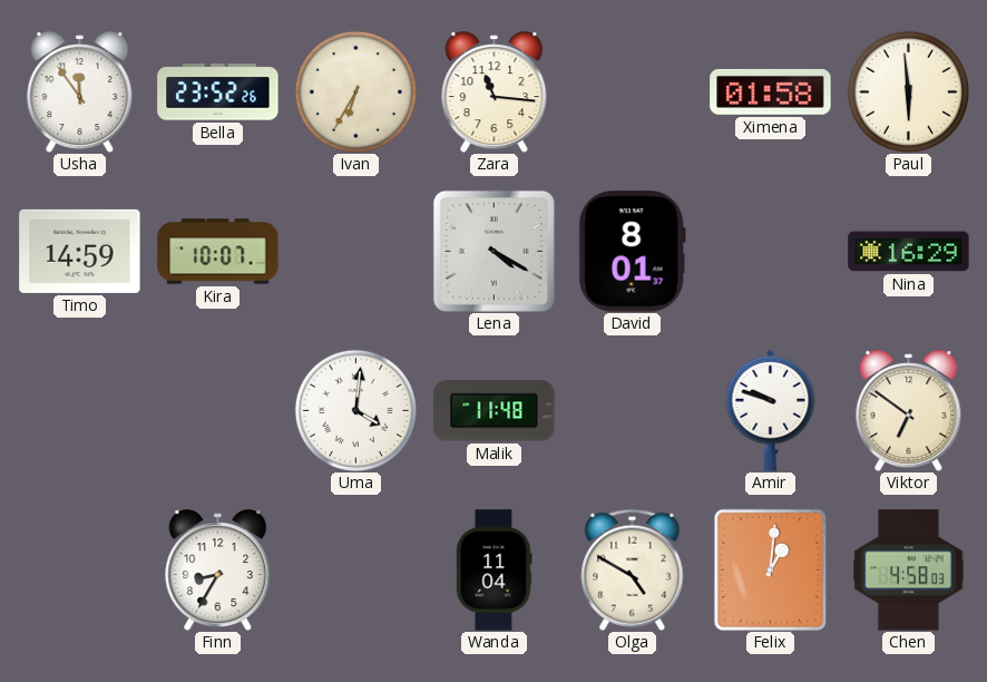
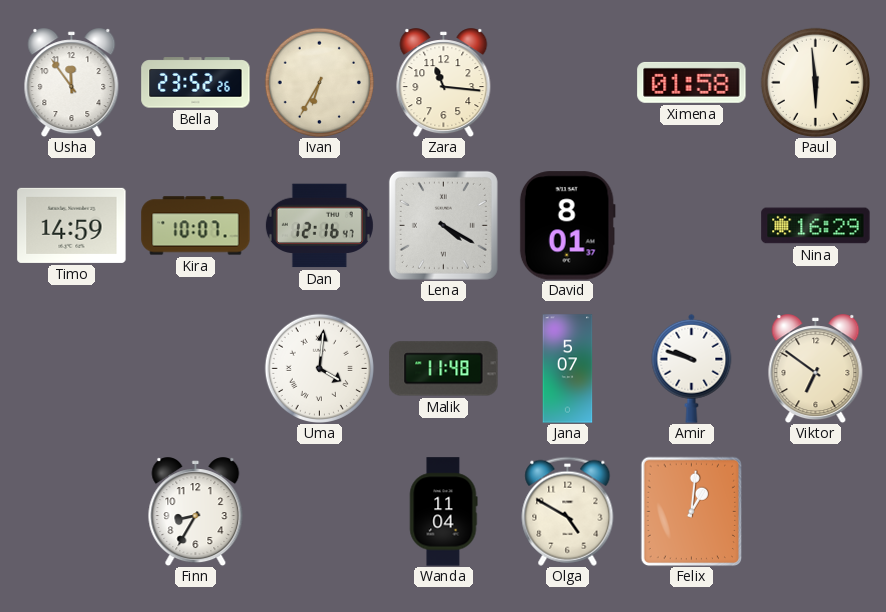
Dan: none -> 12:16 (319, 226)
Jana: none -> 5:07 (568, 369)
Chen: 4:58 -> none (909, 571)
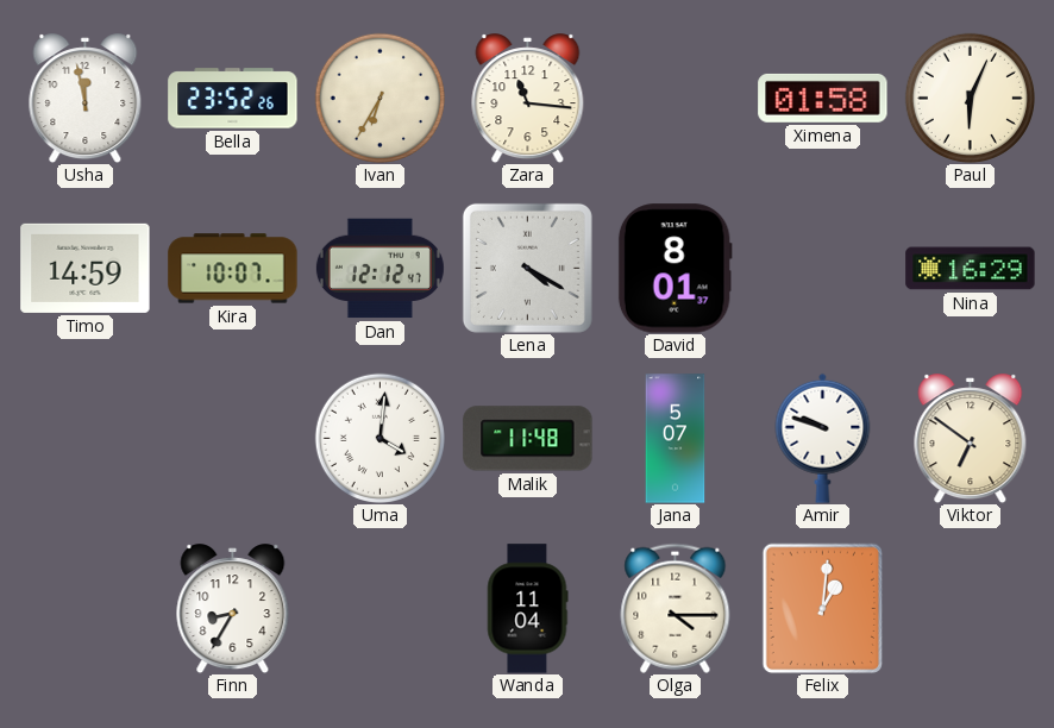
Usha: 11:54 -> 11:58 (86, 99)
Paul: 5:59 -> 6:04 (970, 98)
Dan: 12:16 -> 12:12 (379, 269)
Olga: 4:50 -> 4:15 (676, 608)
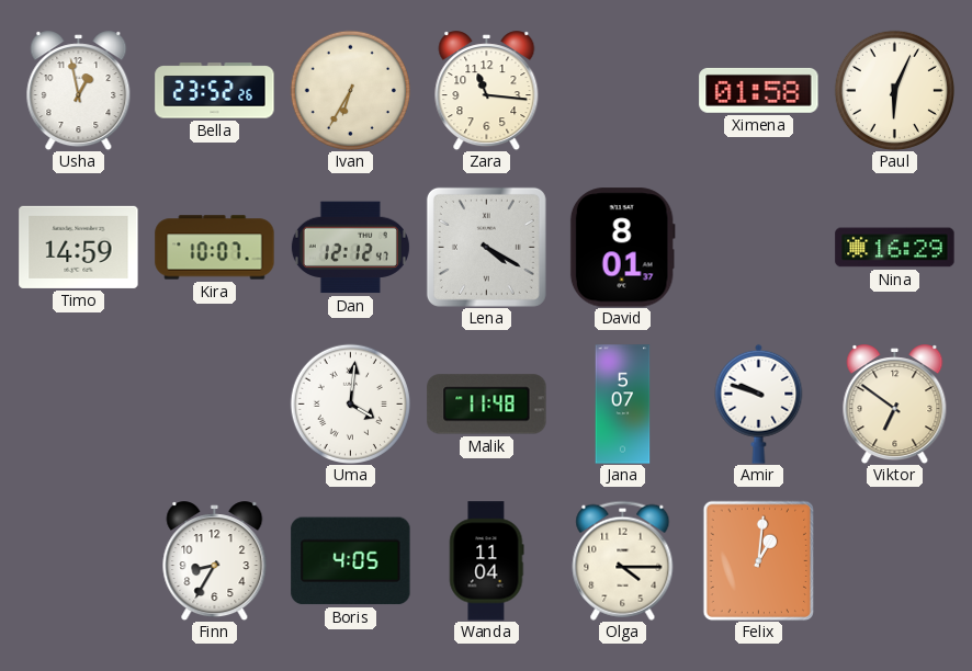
Usha: 11:58 -> 12:58 (79, 91)
Boris: none -> 4:05 (351, 561)
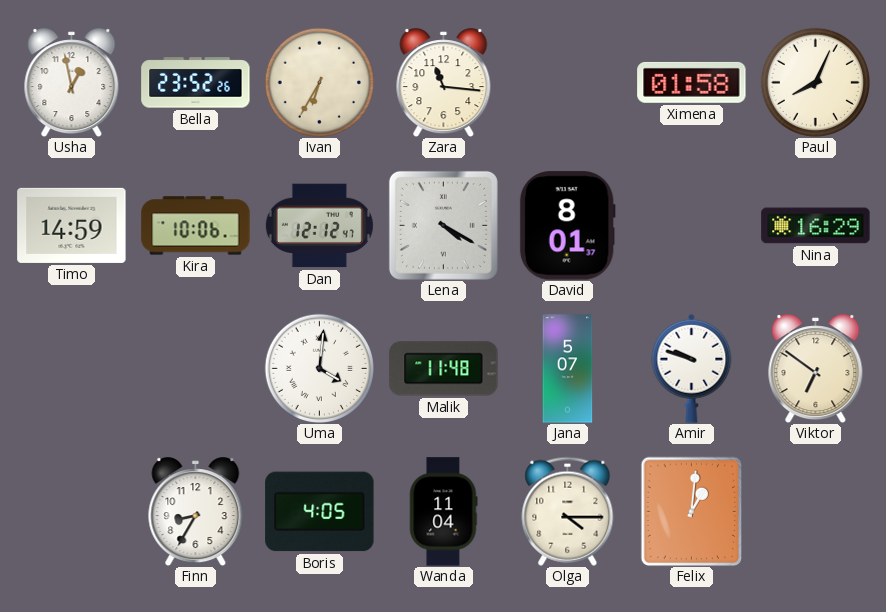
Paul: 6:04 -> 8:04 (815, 82)
Kira: 10:07 -> 10:06 (196, 226)
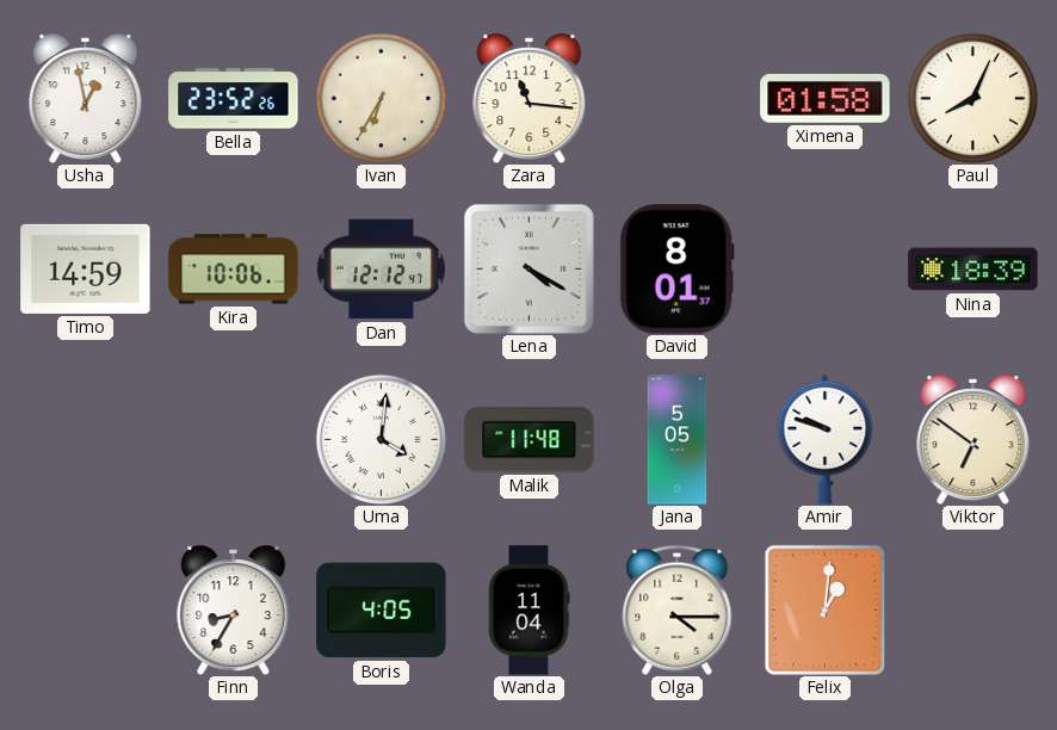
Nina: 16:29 -> 18:39 (973, 270)
Jana: 5:07 -> 5:05 (678, 440)
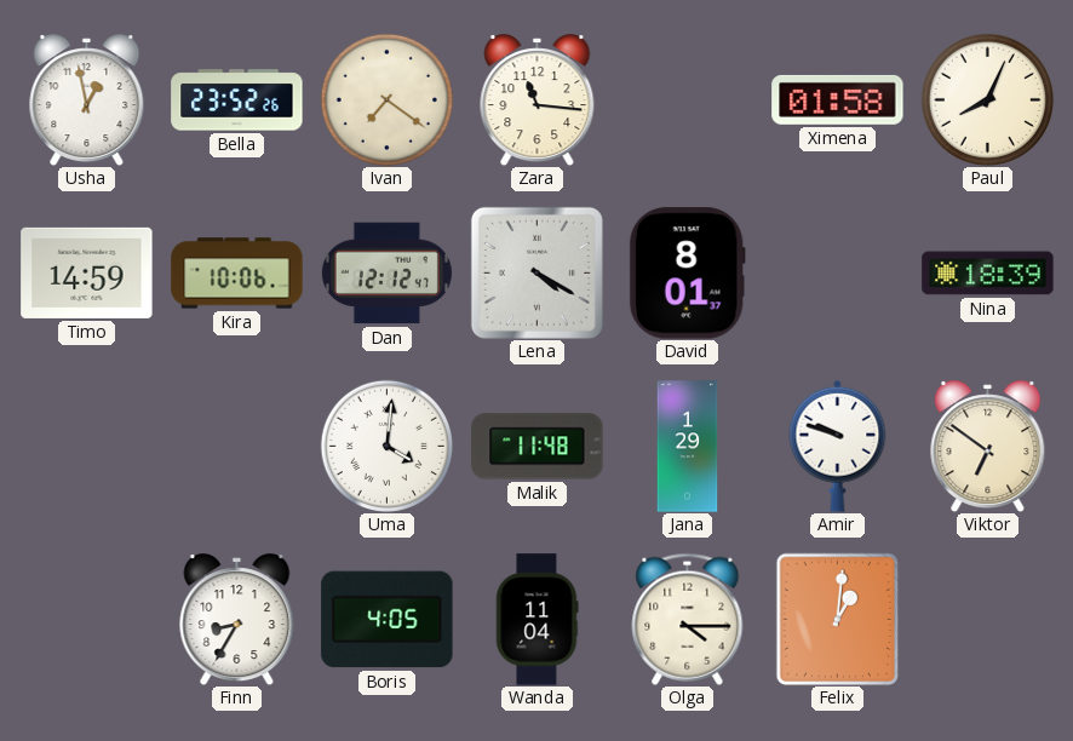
Ivan: 6:35 -> 7:21 (386, 99)
Jana: 5:05 -> 1:29 (688, 447)
